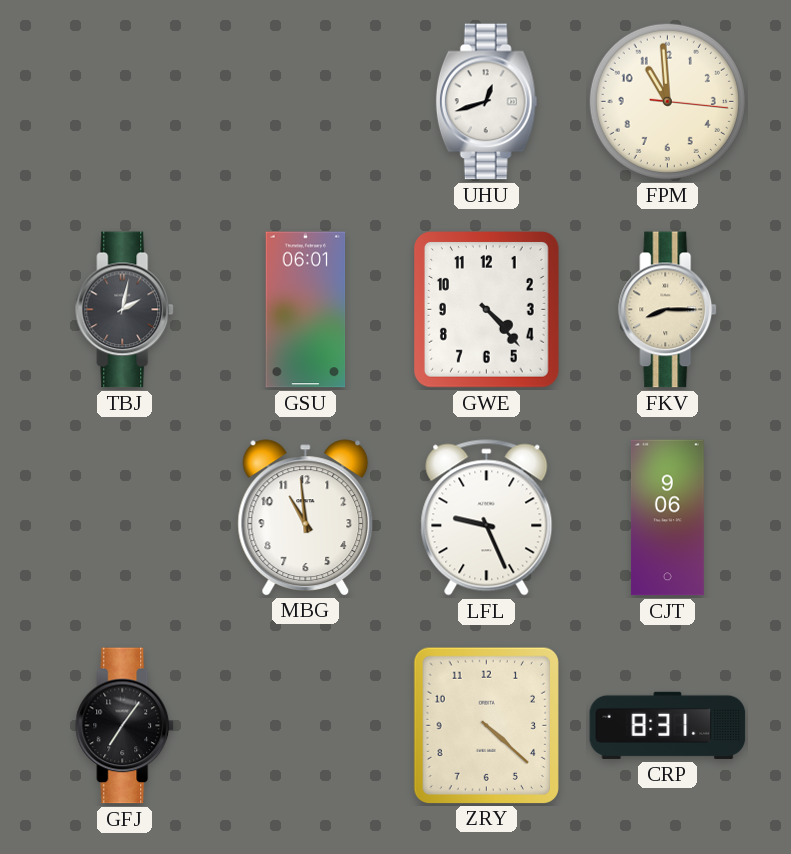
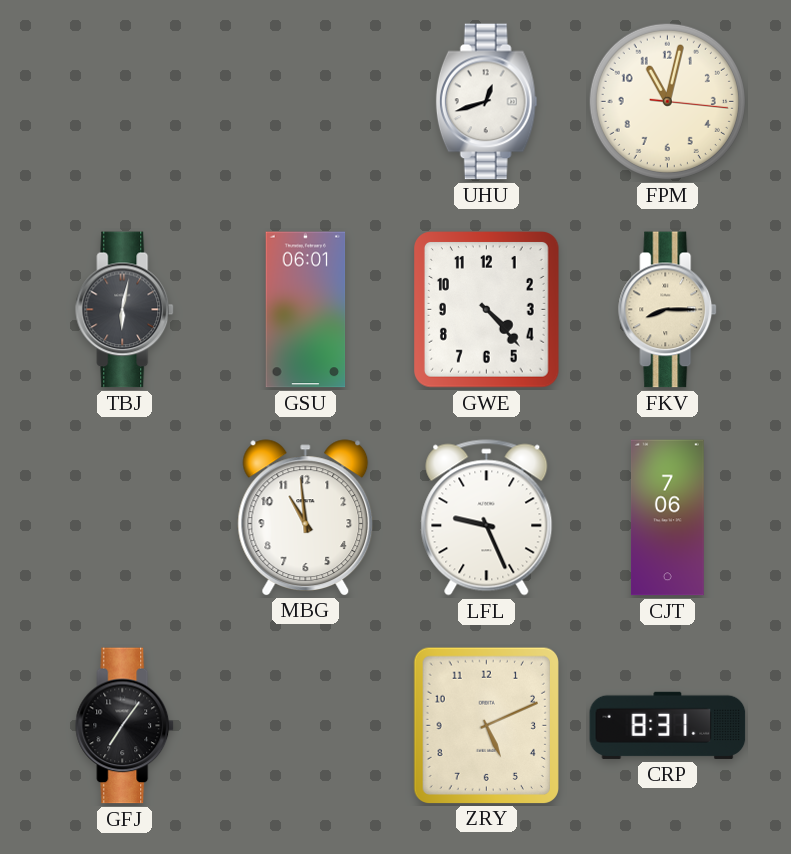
FPM: 10:59 -> 11:02 (667, 101)
TBJ: 2:02 -> 6:02 (125, 310)
CJT: 9:06 -> 7:06 (668, 518)
ZRY: 4:22 -> 5:11 (486, 725)
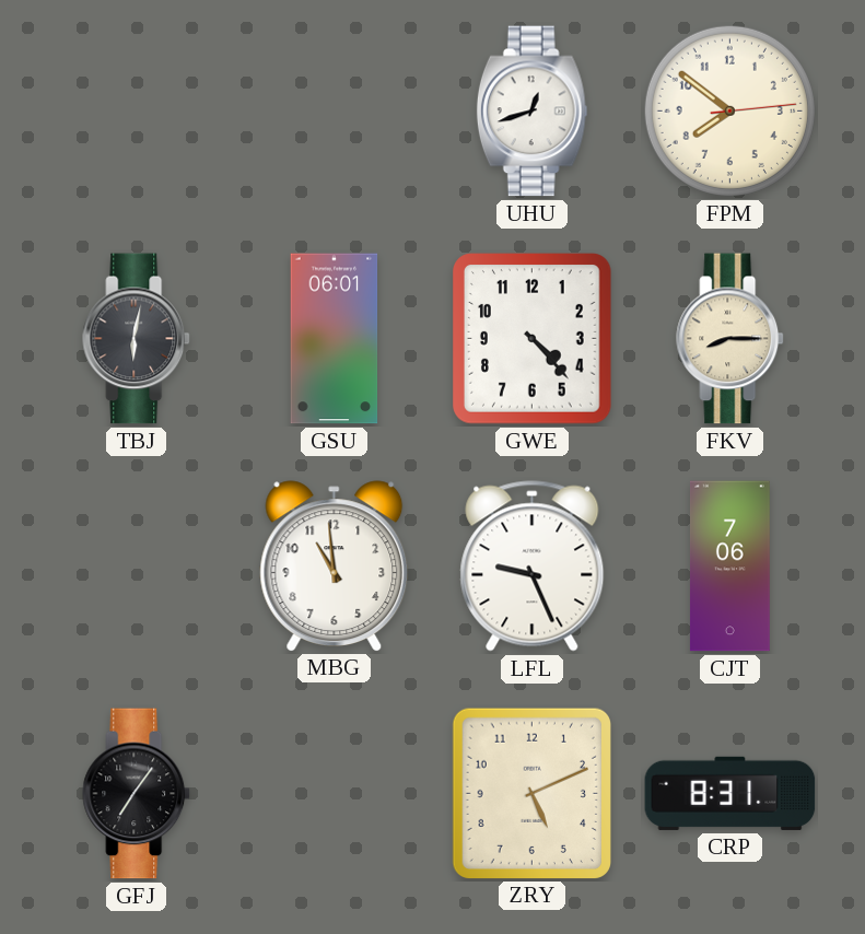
FPM: 11:02 -> 7:51 (729, 110)
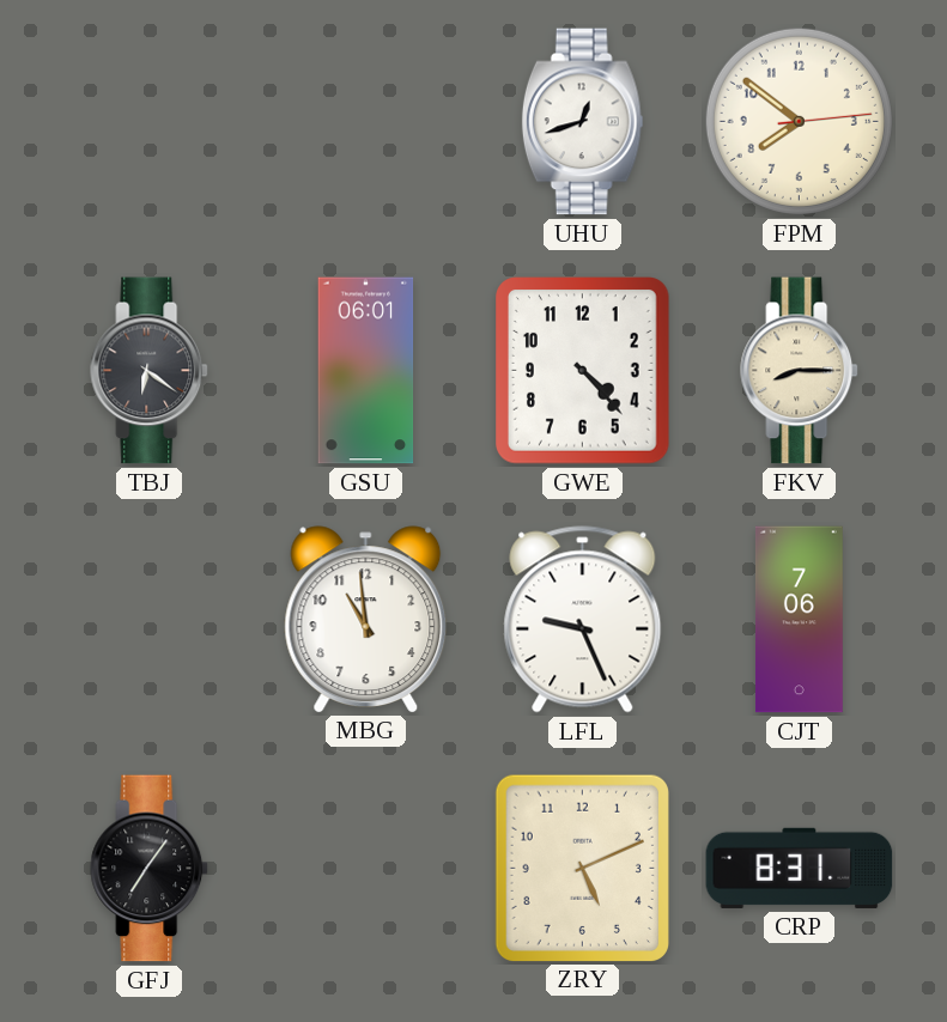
TBJ: 6:02 -> 6:21 (150, 371)
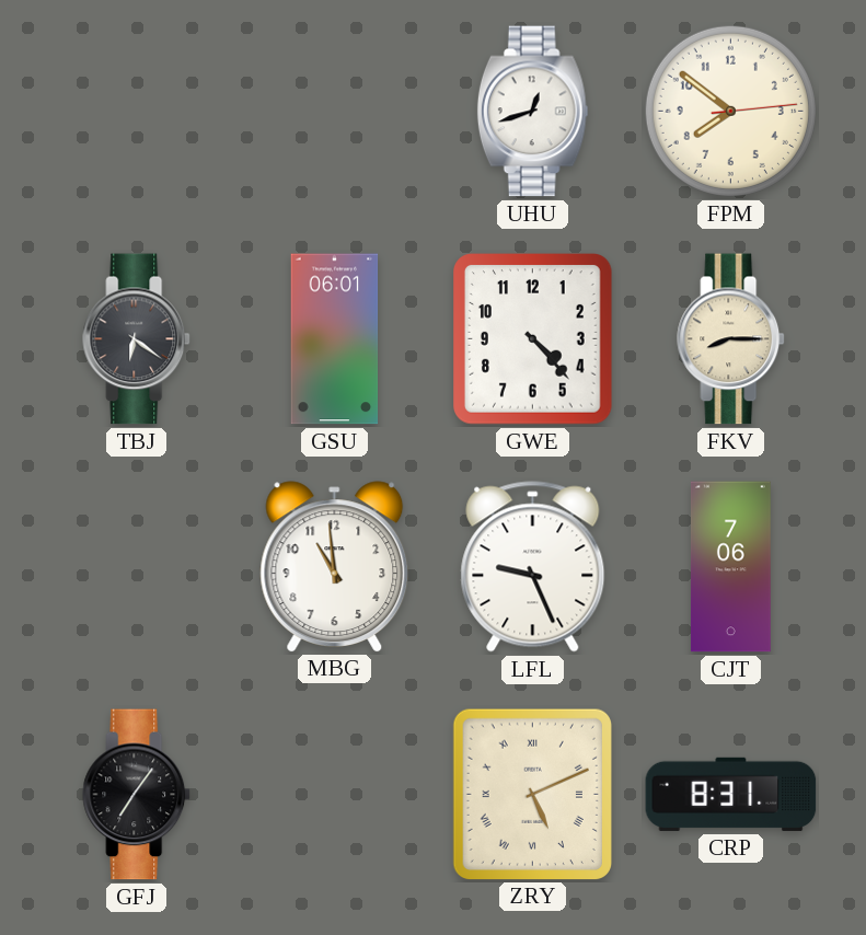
ZRY numerals: Arabic -> Roman (532, 794)
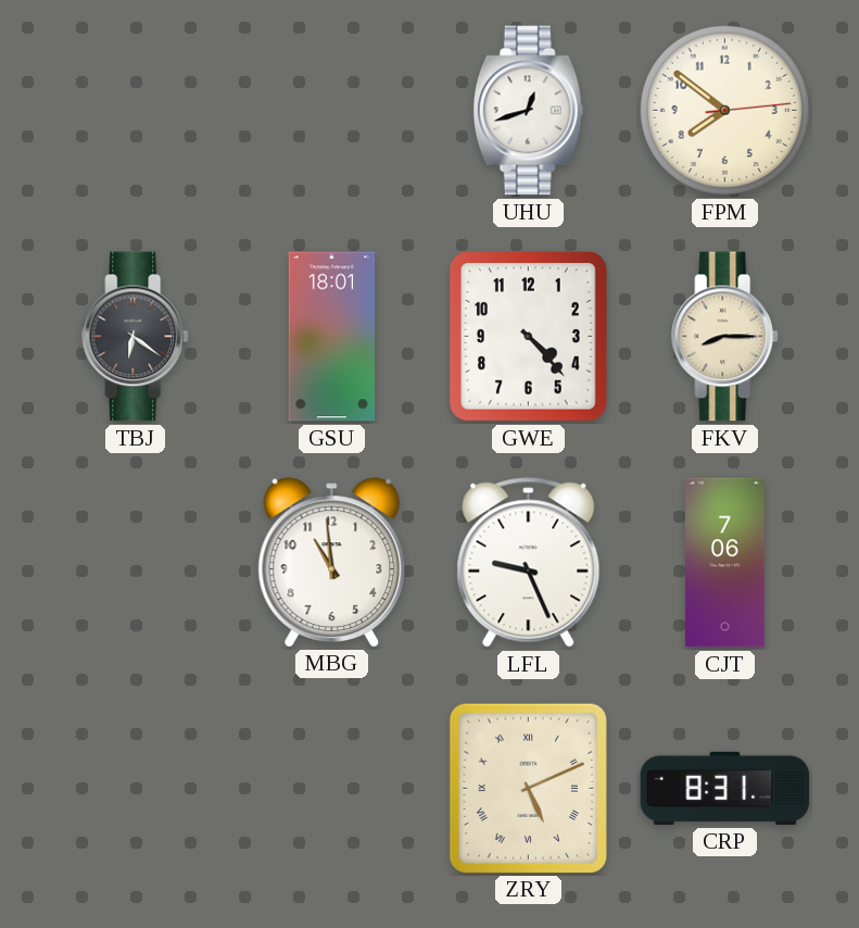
GSU: 06:01 -> 18:01 (332, 337)
GFJ: 7:06 -> none (137, 795)
